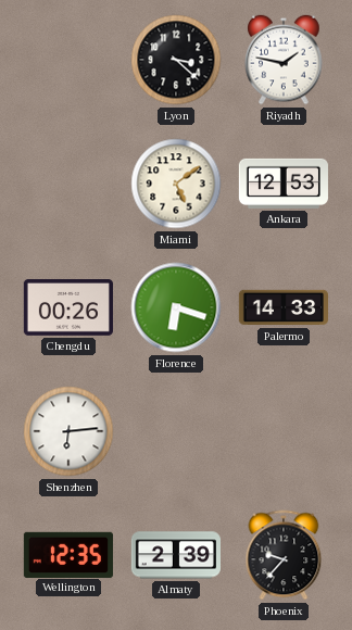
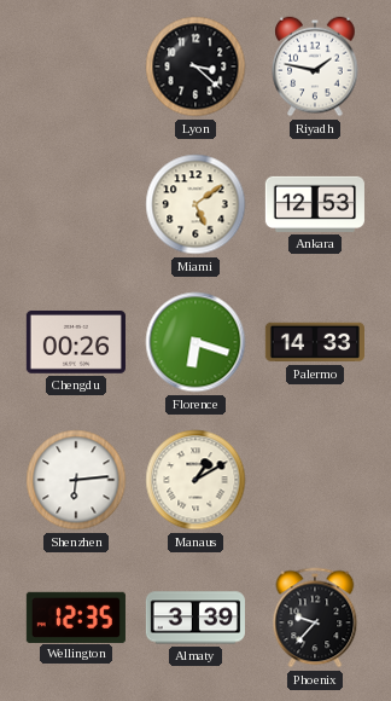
Manaus: none -> 1:10 (195, 480)
Almaty: 2:39 -> 3:39 (195, 618)
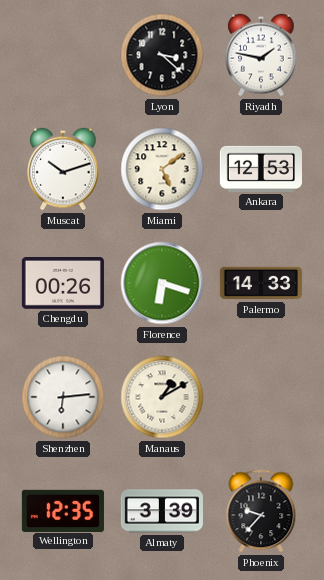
Muscat: none -> 10:12 (63, 169)
